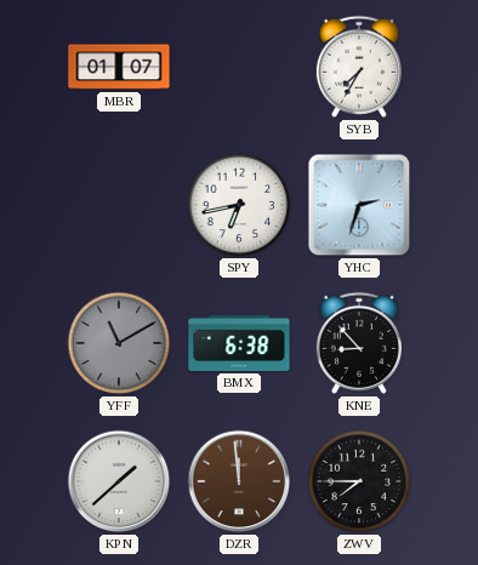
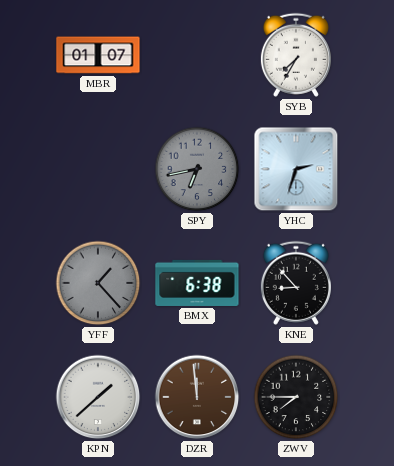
SPY dial: white -> grey (197, 169)
YFF: 11:10 -> 1:23 (98, 283)
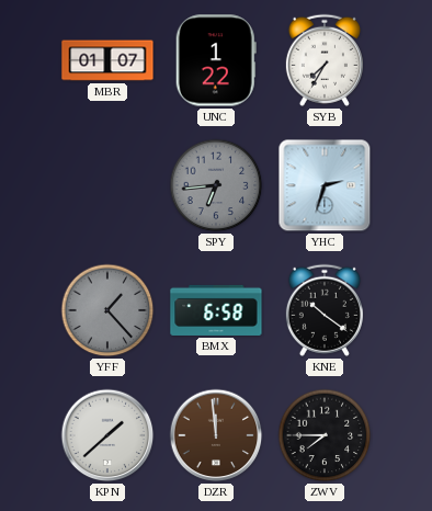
UNC: none -> 1:22 (216, 60)
SPY: 6:43 -> 6:44 (216, 185)
BMX: 6:38 -> 6:58 (216, 310)
KNE: 8:53 -> 10:21 (325, 310)
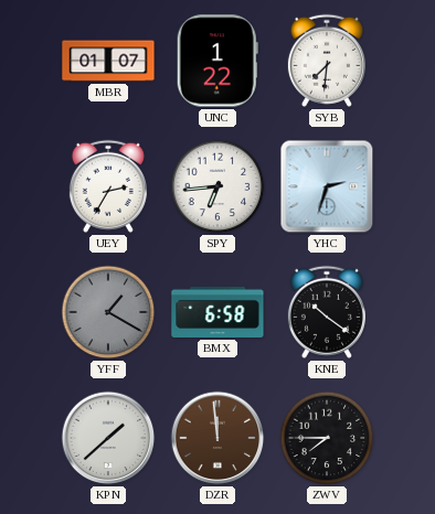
SYB: 7:35 -> 7:31 (327, 61)
UEY: none -> 2:35 (108, 186)
SPY dial: grey -> white (217, 186)
YFF: 1:23 -> 1:20 (108, 312)
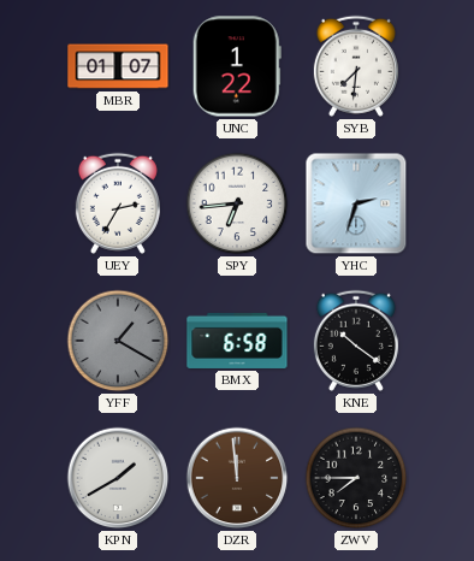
KPN: 1:38 -> 1:40 (118, 478)
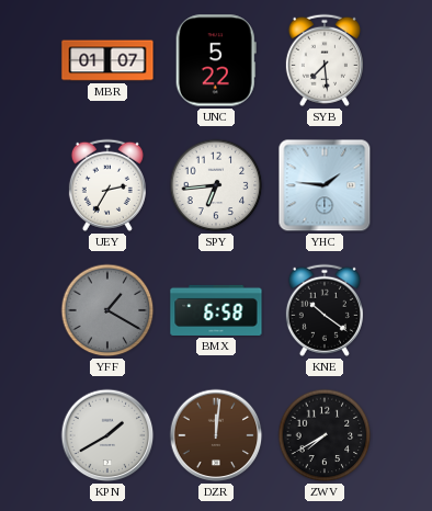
UNC: 1:22 -> 5:22 (216, 60)
SYB: 7:31 -> 7:29 (325, 60)
YHC: 2:33 -> 1:46 (325, 185)
DZR: 11:59 -> 12:01 (216, 435)
ZWV: 7:45 -> 7:40 (325, 435)
